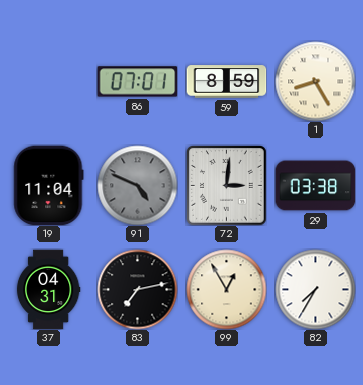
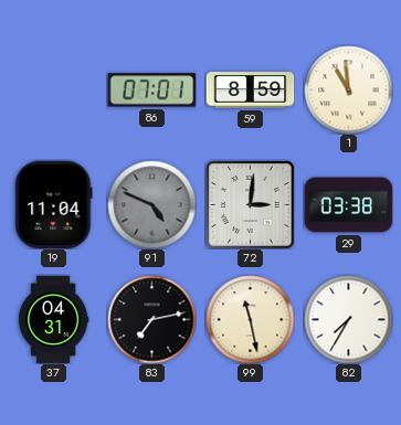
1: 8:25 -> 10:59 (348, 89)
99: 12:55 -> 11:28 (250, 319)
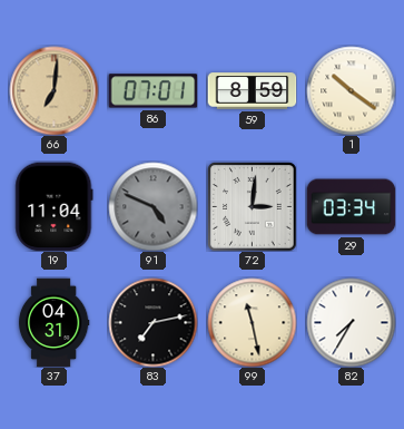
66: none -> 7:01 (53, 90)
1: 10:59 -> 10:21 (351, 90)
29: 03:38 -> 03:34 (351, 207)
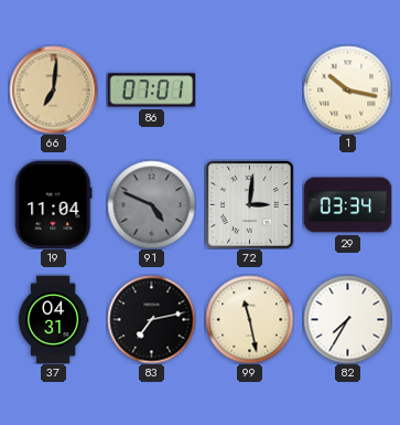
59: 8:59 -> none (252, 91)
1: 10:21 -> 10:17 (347, 89)
